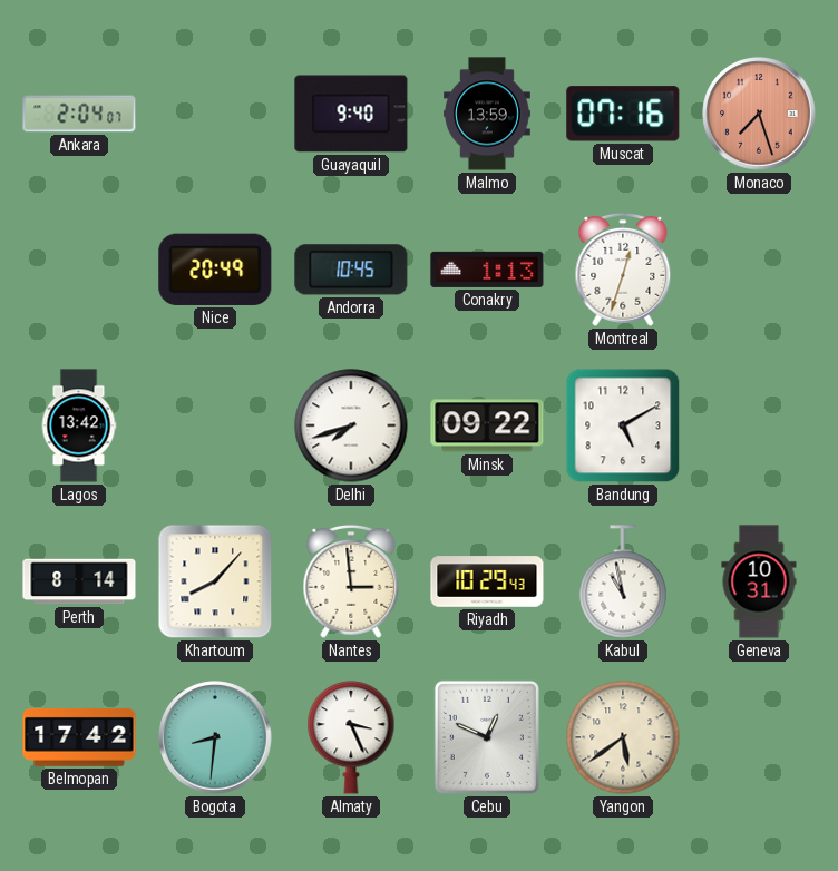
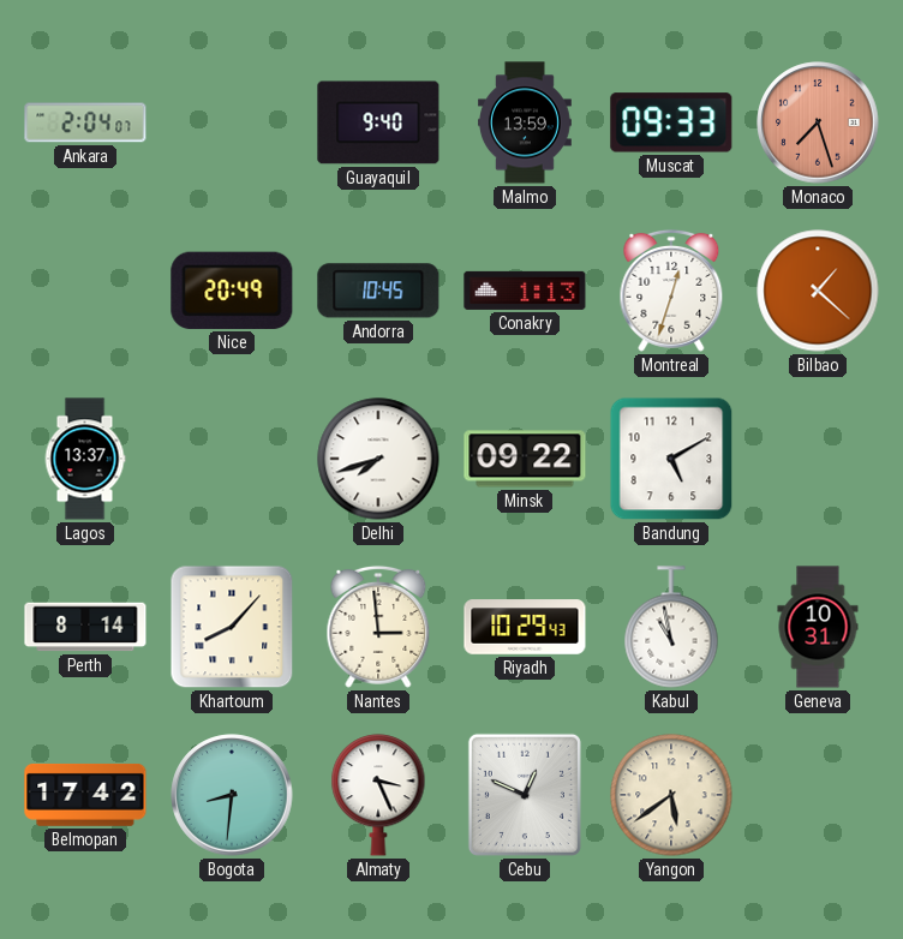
Muscat: 07:16 -> 09:33 (671, 122)
Bilbao: none -> 1:22 (818, 291)
Lagos: 13:42 -> 13:37 (85, 459)
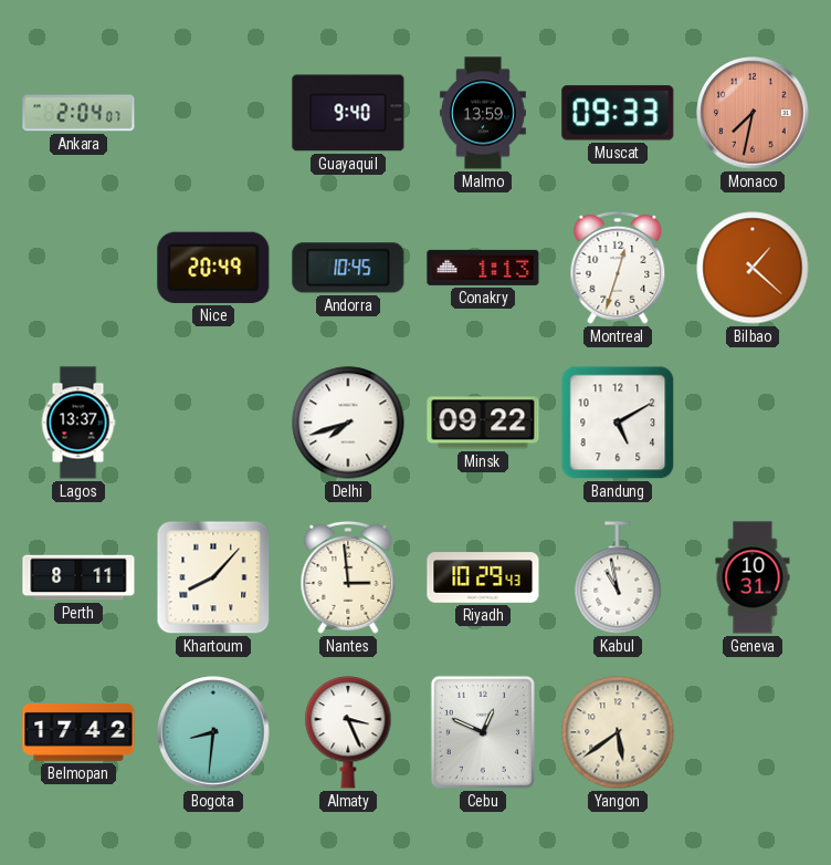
Monaco: 7:27 -> 7:32 (753, 113)
Perth: 8:14 -> 8:11 (78, 577)
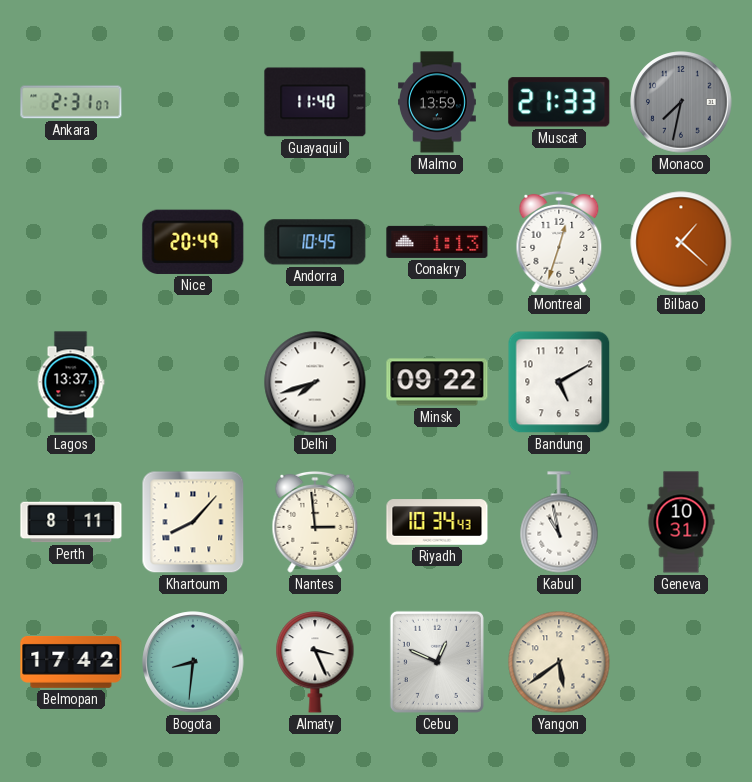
Ankara: 2:04 -> 2:31 (71, 102)
Guayaquil: 9:40 -> 11:40 (315, 102)
Muscat: 09:33 -> 21:33 (559, 102)
Monaco dial: salmon -> grey (681, 102)
Riyadh: 10:29 -> 10:34 (437, 522)
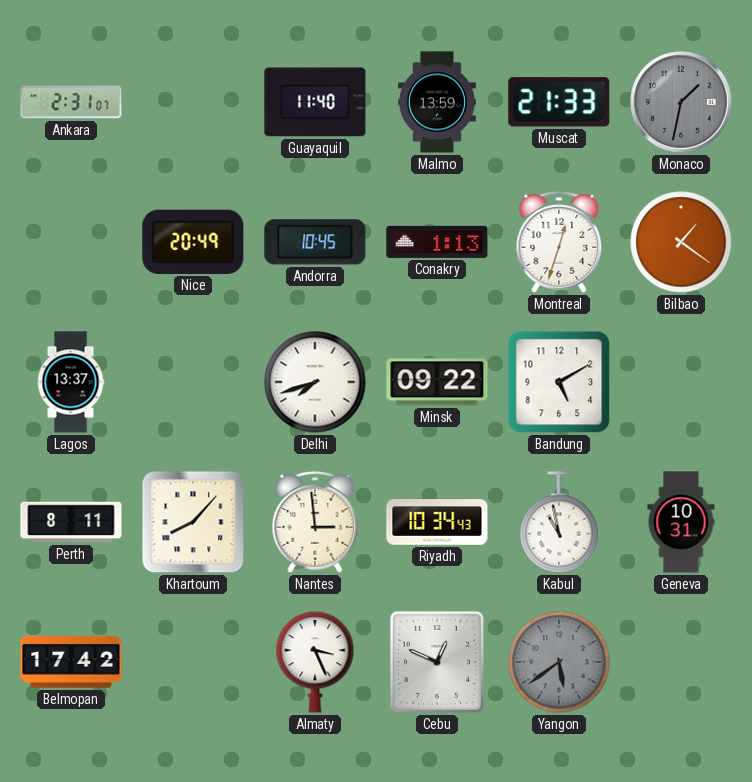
Monaco: 7:32 -> 1:32 (681, 102)
Bilbao: 1:22 -> 1:21 (681, 242)
Bogota: 8:31 -> none (193, 662)
Yangon dial: cream -> grey (559, 662)
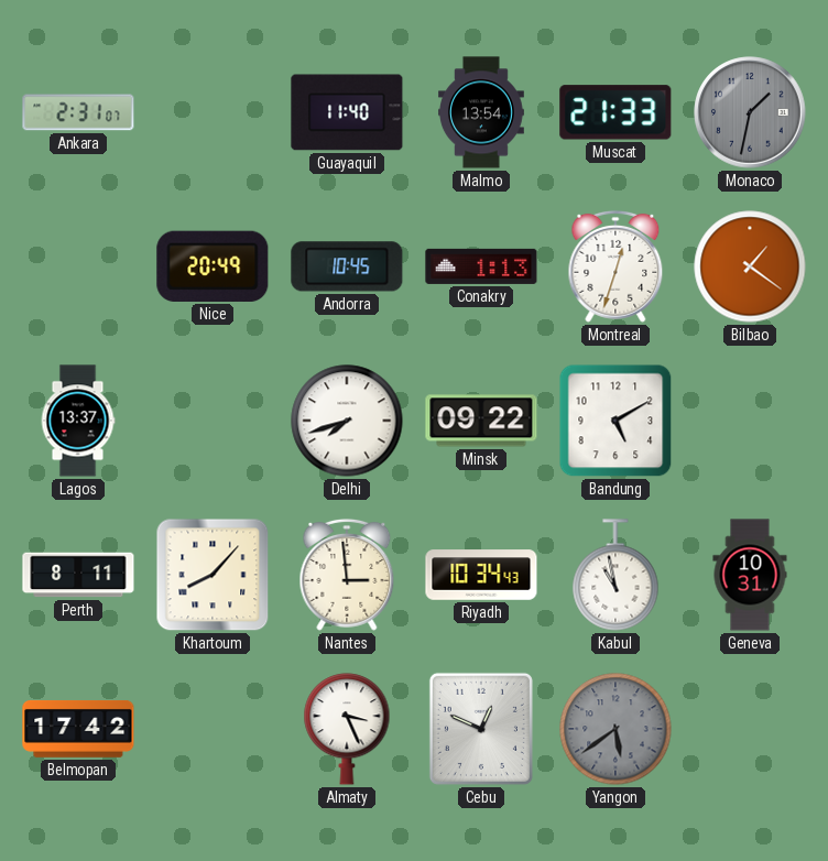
Malmo: 13:59 -> 13:54 (482, 112)
